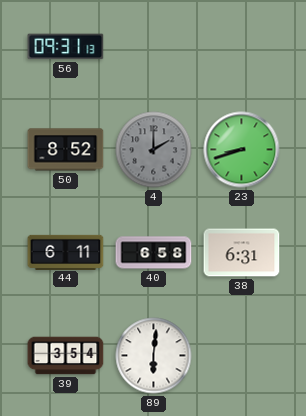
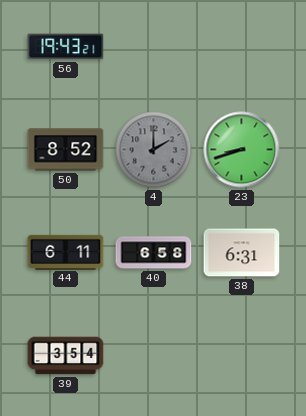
56: 09:31 -> 19:43 (66, 47)
89: 6:01 -> none (154, 356)
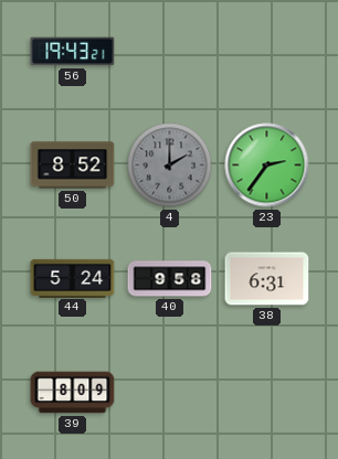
23: 8:42 -> 2:36 (267, 166)
44: 6:11 -> 5:24 (73, 278)
40: 6:58 -> 9:58 (170, 279)
39: 3:54 -> 8:09 (73, 393)
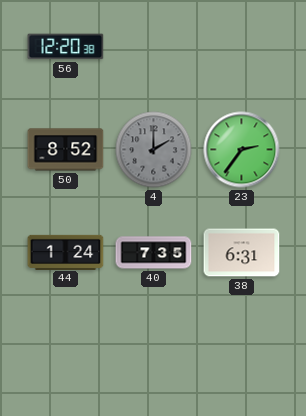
56: 19:43 -> 12:20 (66, 47)
44: 5:24 -> 1:24 (66, 252)
40: 9:58 -> 7:35 (154, 253)
39: 8:09 -> none (73, 393)
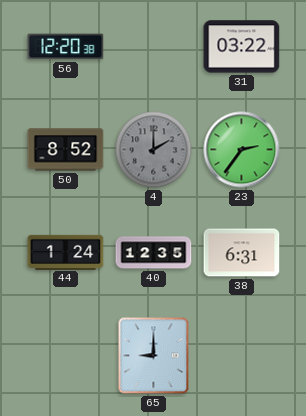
31: none -> 03:22 (242, 47)
40: 7:35 -> 12:35 (154, 253)
65: none -> 9:00 (154, 356)
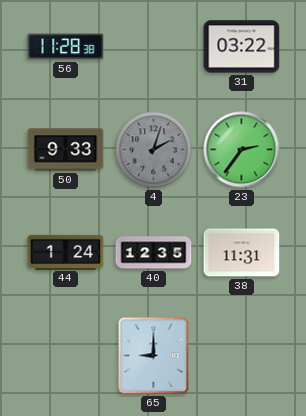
56: 12:20 -> 11:28 (66, 47)
50: 8:52 -> 9:33 (66, 150)
4: 2:00 -> 2:03 (154, 150)
38: 6:31 -> 11:31 (242, 253)
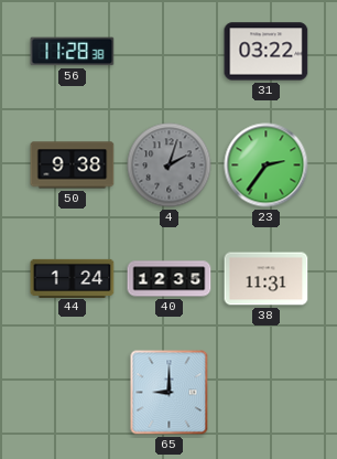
50: 9:33 -> 9:38 (73, 166)
